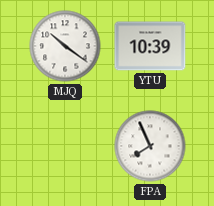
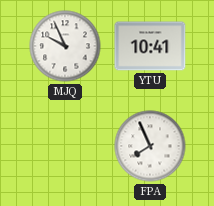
MJQ: 10:21 -> 9:56 (65, 46)
YTU: 10:39 -> 10:41 (150, 46)
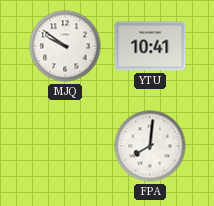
MJQ: 9:56 -> 9:51 (65, 46)
FPA: 7:56 -> 8:01 (150, 146)
